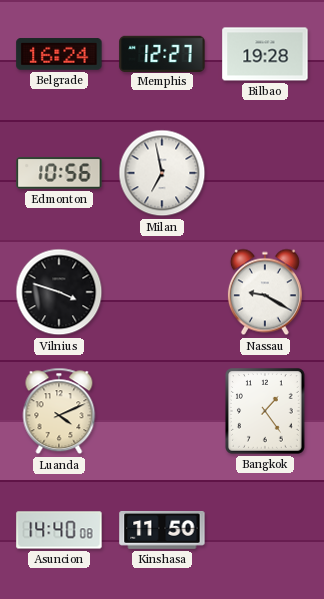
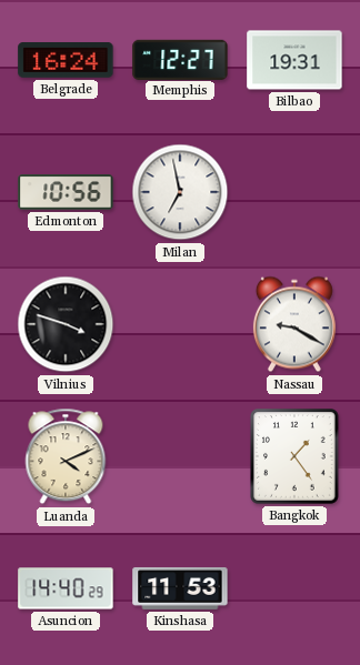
Bilbao: 19:28 -> 19:31 (294, 60)
Asuncion: 14:40:08 -> 14:40:29 (66, 588)
Kinshasa: 11:50 -> 11:53 (180, 588)
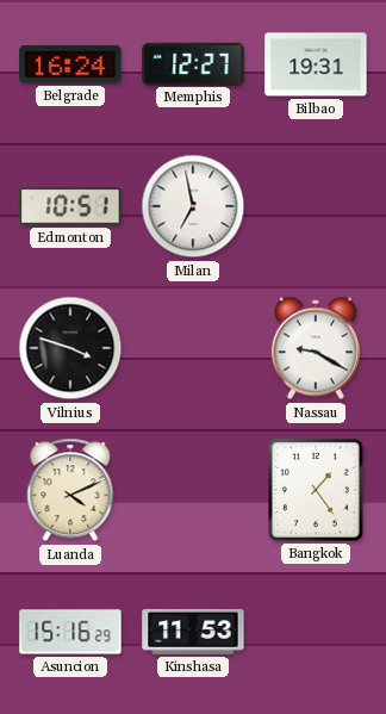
Edmonton: 10:56 -> 10:51 (70, 206)
Asuncion: 14:40 -> 15:16 (70, 632)
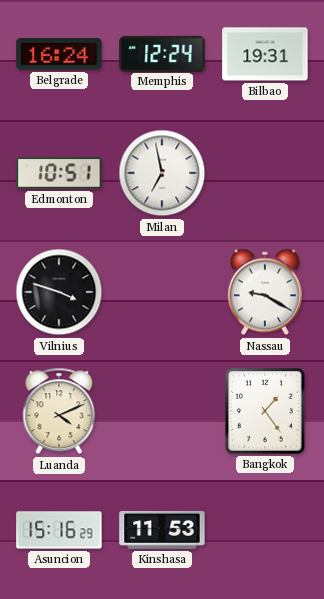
Memphis: 12:27 -> 12:24 (162, 53)
